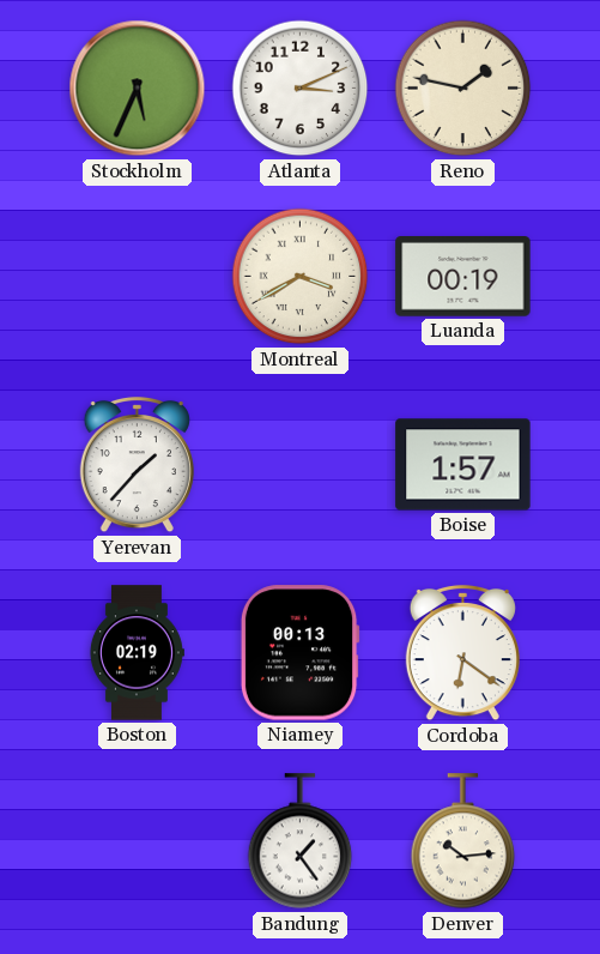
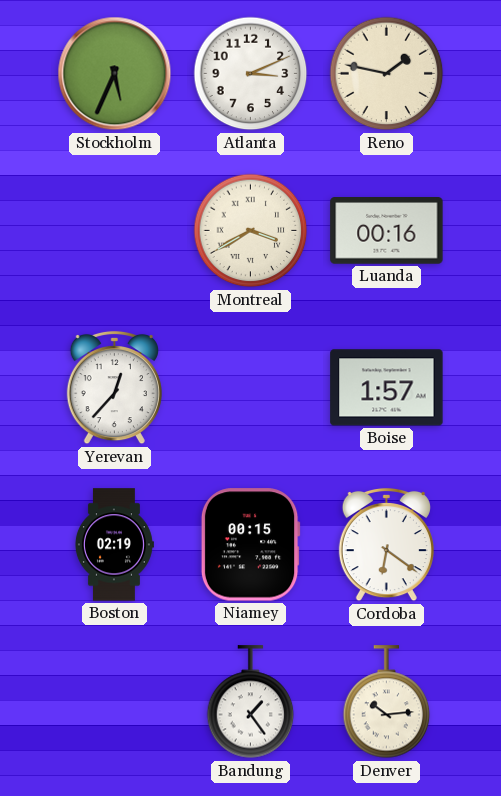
Luanda: 00:19 -> 00:16 (387, 231)
Yerevan: 1:37 -> 12:37 (114, 388)
Niamey: 00:13 -> 00:15 (250, 545)
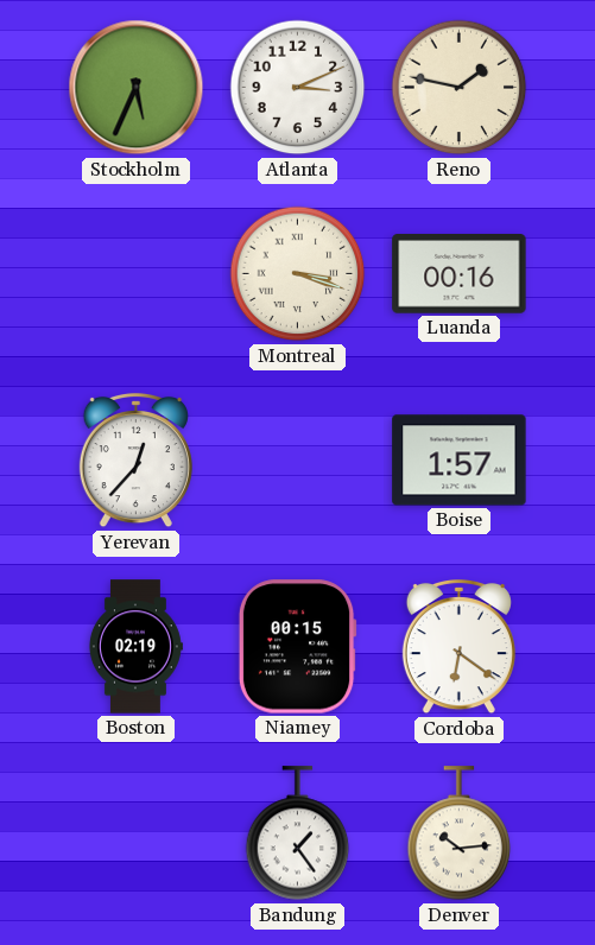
Montreal: 3:40 -> 3:18 (298, 274)
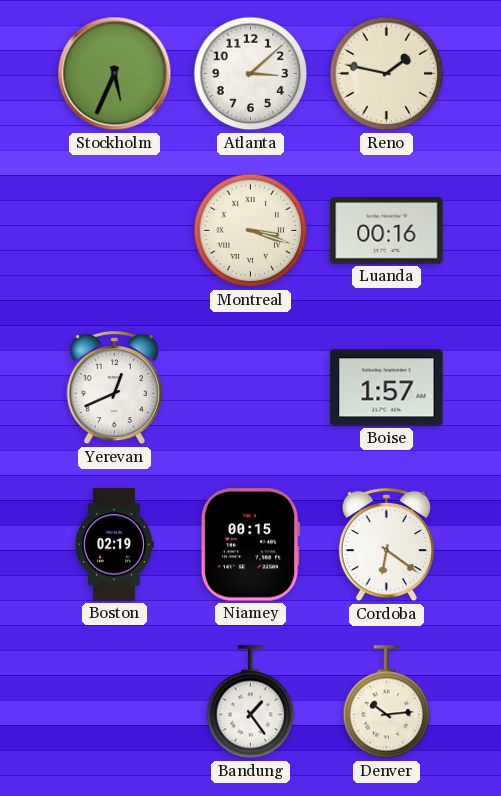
Atlanta: 3:11 -> 3:08 (251, 74)
Yerevan: 12:37 -> 12:41 (114, 388)
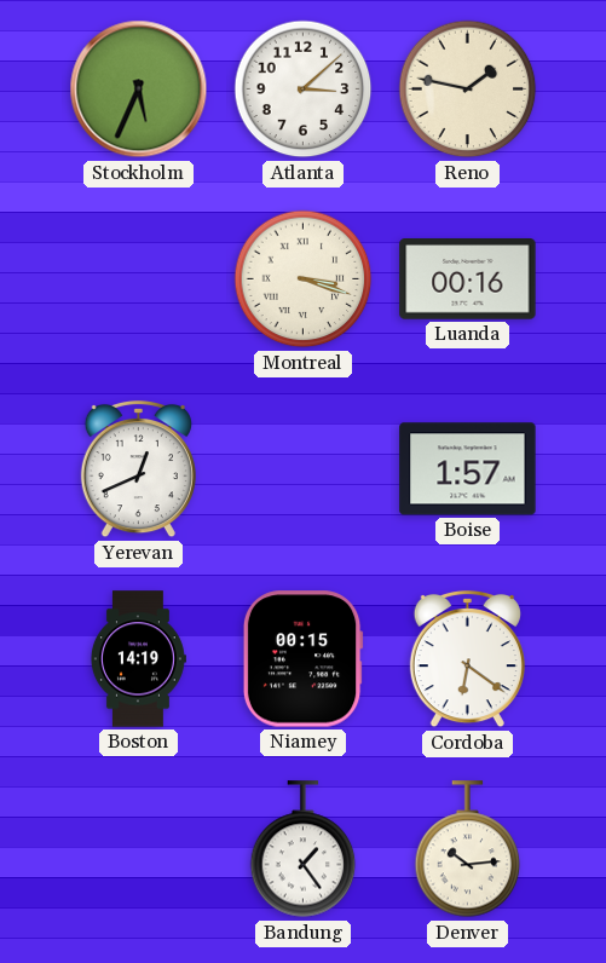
Boston: 02:19 -> 14:19 (138, 659)
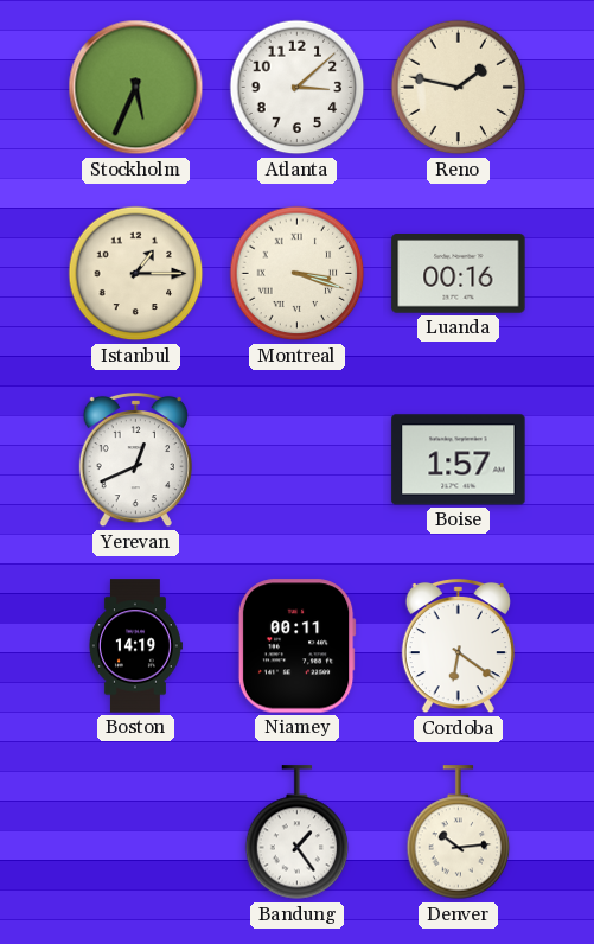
Istanbul: none -> 1:15 (136, 274)
Niamey: 00:15 -> 00:11 (296, 646)
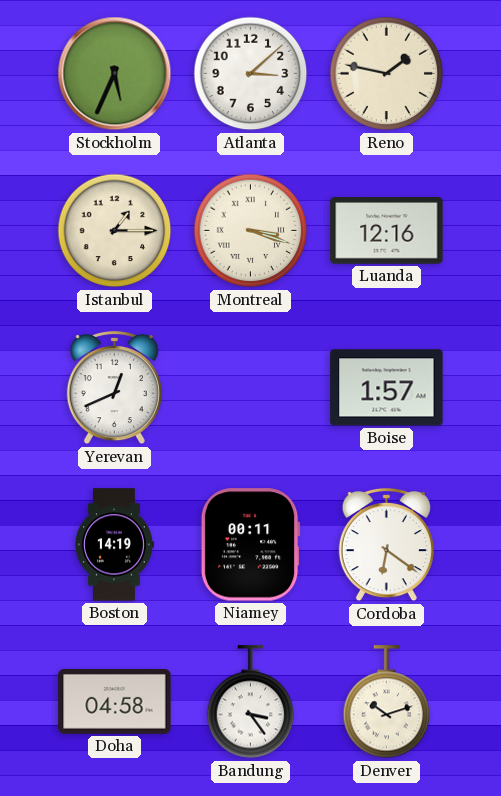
Luanda: 00:16 -> 12:16 (387, 231)
Doha: none -> 04:58 (115, 702)
Bandung: 1:24 -> 3:24 (251, 702)
Denver: 10:14 -> 10:12 (387, 702)
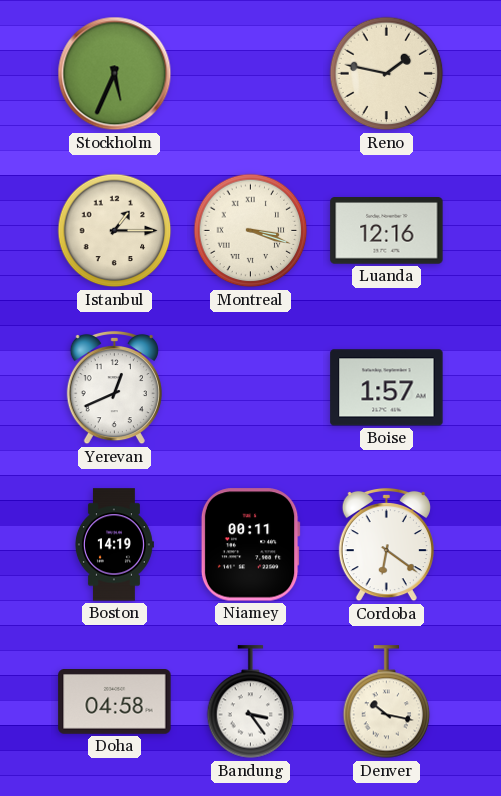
Atlanta: 3:08 -> none (251, 74)
Denver: 10:12 -> 10:17 (387, 702)
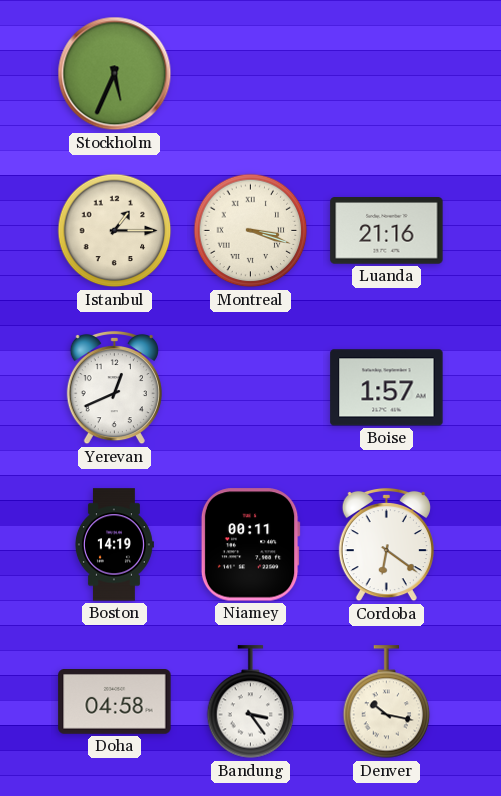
Reno: 1:47 -> none (387, 74)
Luanda: 12:16 -> 21:16 (387, 231)
